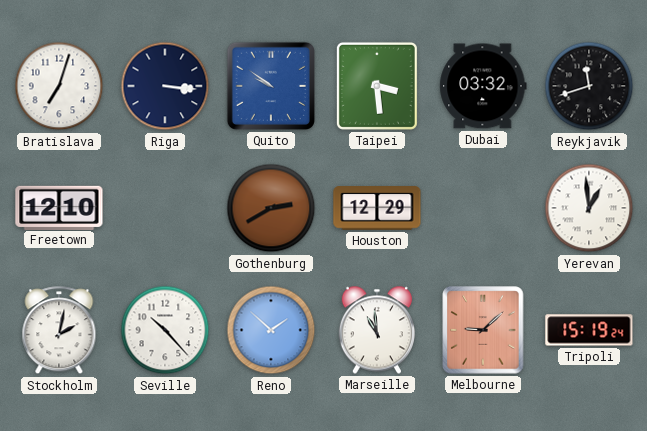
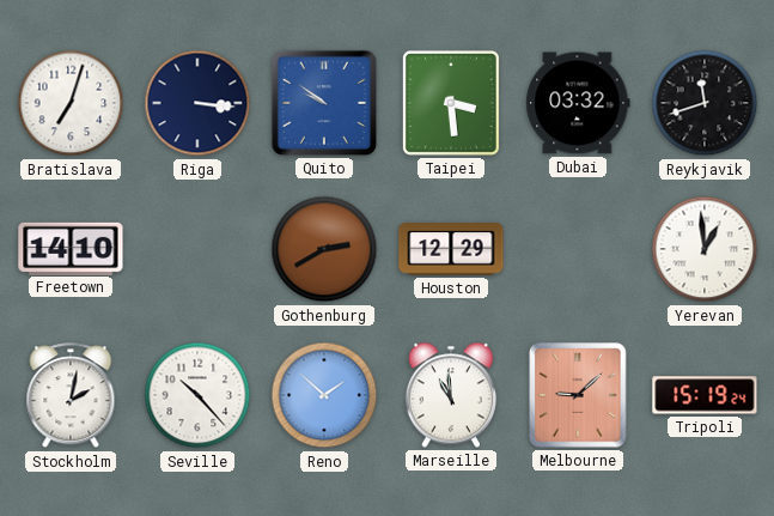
Freetown: 12:10 -> 14:10 (71, 248)
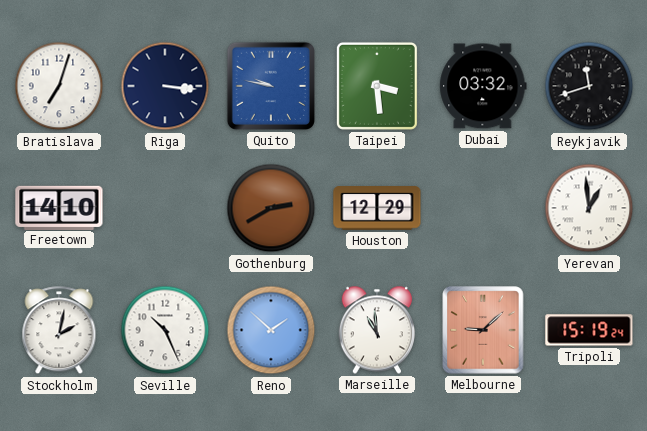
Quito: 9:51 -> 9:47 (271, 86)
Seville: 10:23 -> 10:26 (165, 330)
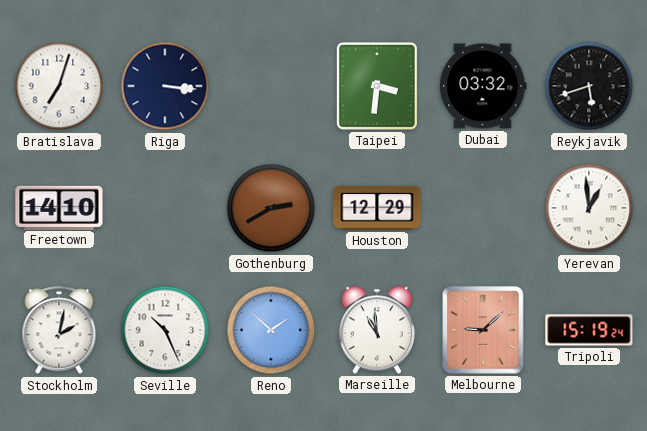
Quito: 9:47 -> none (271, 86)
Taipei: 3:29 -> 3:31 (377, 86)
Reykjavik: 11:42 -> 5:42 (589, 86)
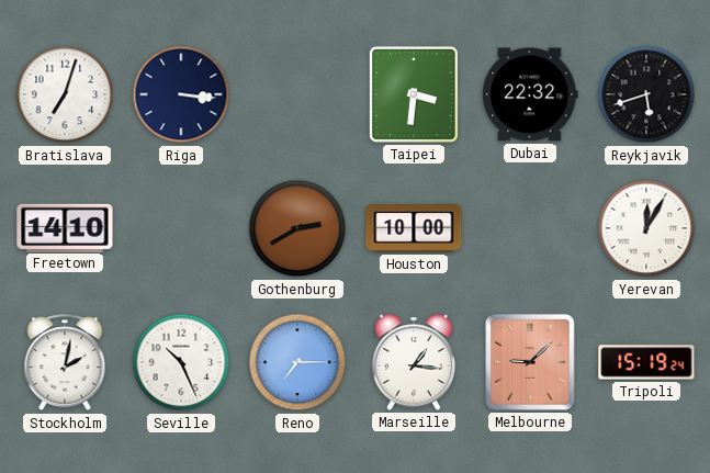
Dubai: 03:32 -> 22:32 (530, 94)
Houston: 12:29 -> 10:00 (414, 228)
Yerevan: 12:59 -> 12:05 (646, 228)
Reno: 1:52 -> 7:15 (297, 362)
Marseille: 10:59 -> 1:16 (414, 362)
